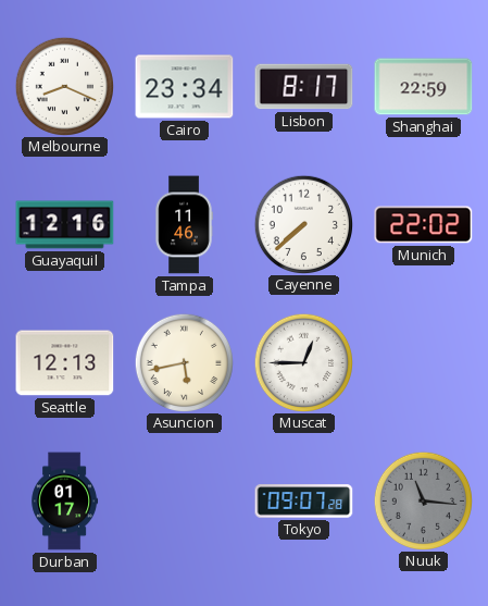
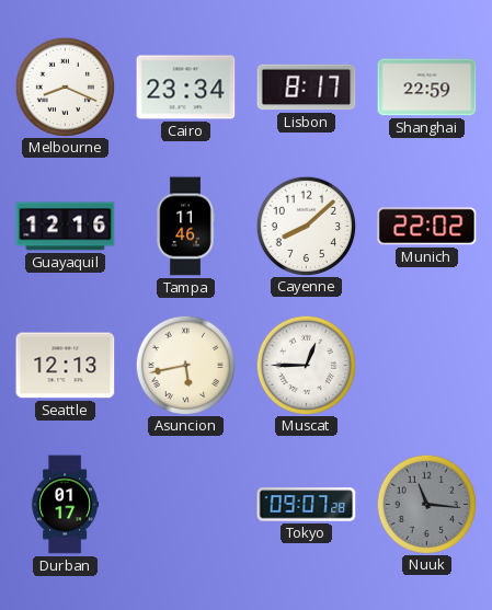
Cayenne: 7:38 -> 8:08 (306, 226)
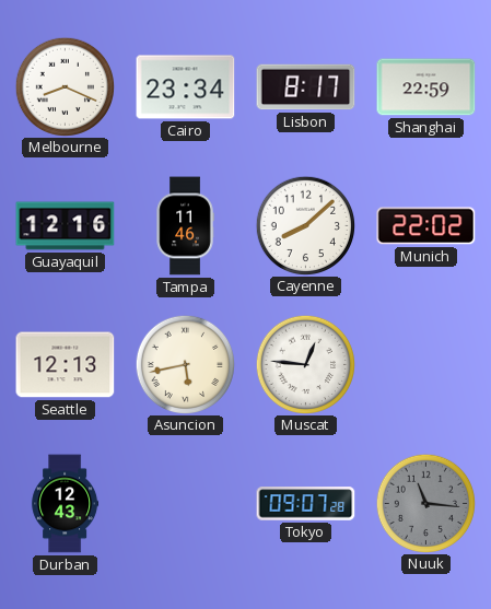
Muscat: 12:45 -> 12:46 (305, 364)
Durban: 01:17 -> 12:43 (66, 504)
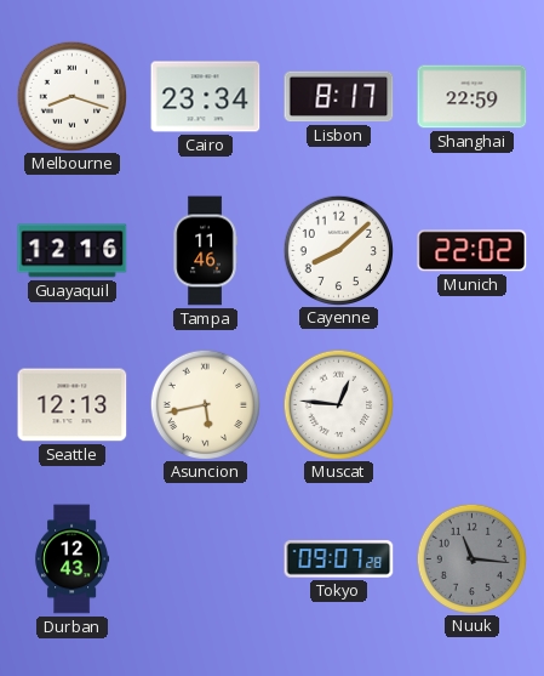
Melbourne: 8:19 -> 8:18 (71, 96)
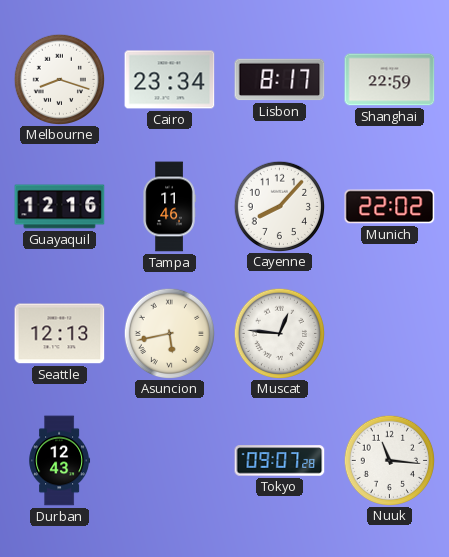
Cayenne: 8:08 -> 8:07 (279, 206)
Nuuk dial: grey -> white (389, 460)
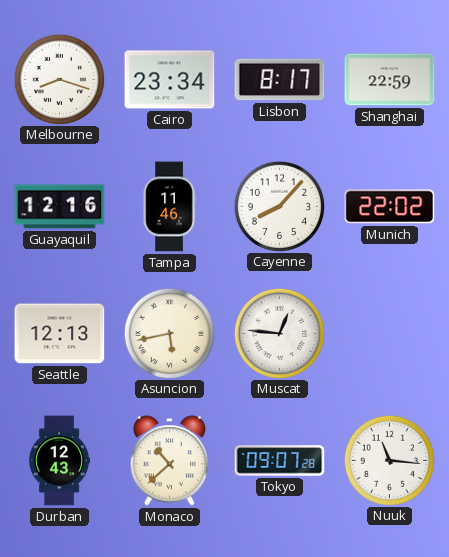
Monaco: none -> 10:38 (169, 461)
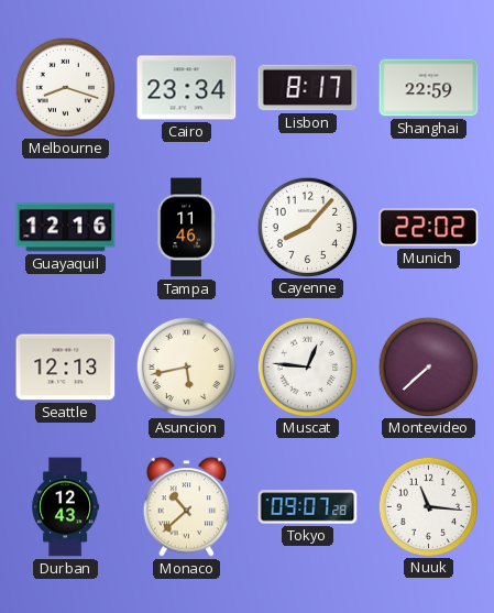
Montevideo: none -> 7:38 (428, 366)
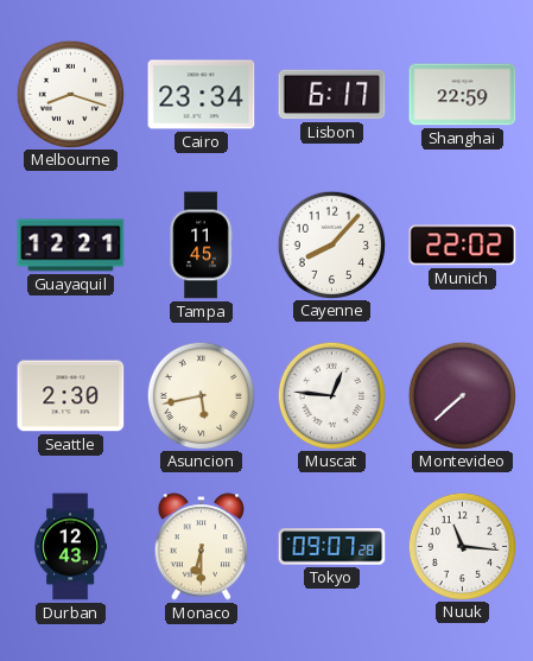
Lisbon: 8:17 -> 6:17 (332, 95)
Guayaquil: 12:16 -> 12:21 (71, 246)
Tampa: 11:46 -> 11:45 (201, 246)
Seattle: 12:13 -> 2:30 (71, 396)
Monaco: 10:38 -> 6:30 (201, 547)
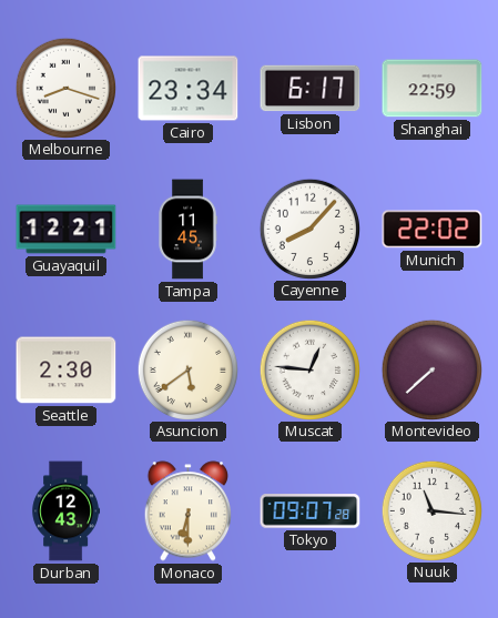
Asuncion: 5:43 -> 5:39 (187, 369)
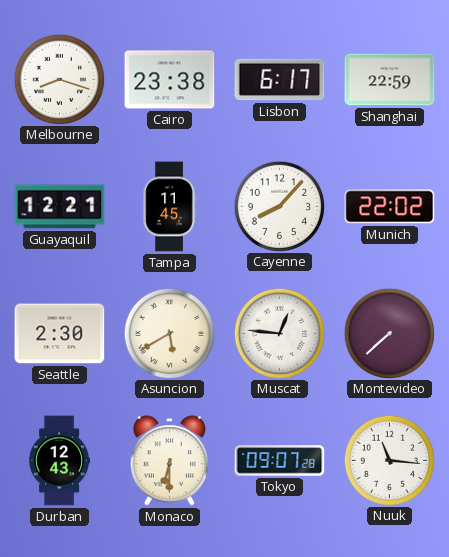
Cairo: 23:34 -> 23:38 (170, 80)
Asuncion: 5:39 -> 5:40 (169, 333)
